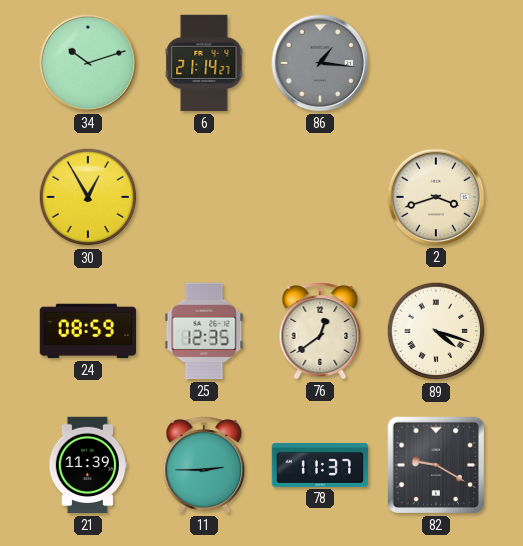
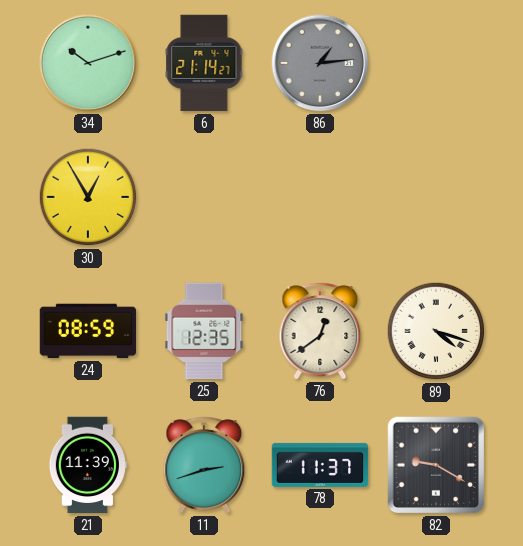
86: 1:16 -> 1:14 (320, 63)
2: 3:42 -> none (436, 197)
11: 2:45 -> 2:42 (204, 465)
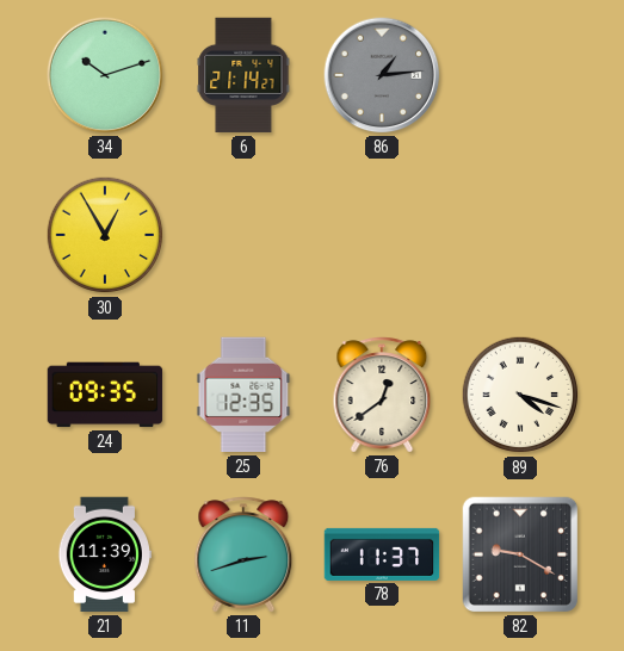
24: 08:59 -> 09:35 (105, 395)
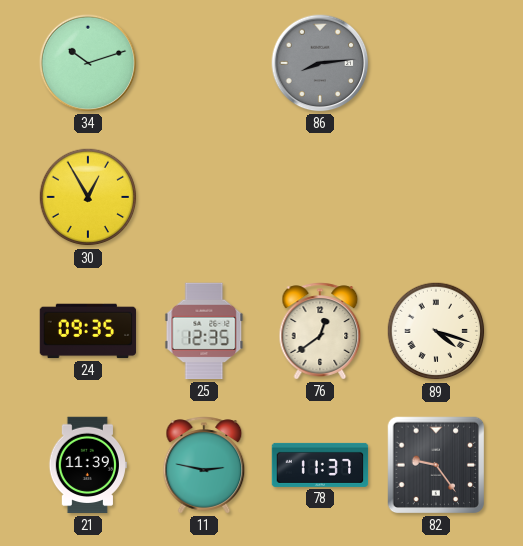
6: 21:14 -> none (243, 75)
86: 1:14 -> 8:14 (320, 63)
11: 2:42 -> 2:47 (204, 465)
82: 9:20 -> 9:24 (436, 465)
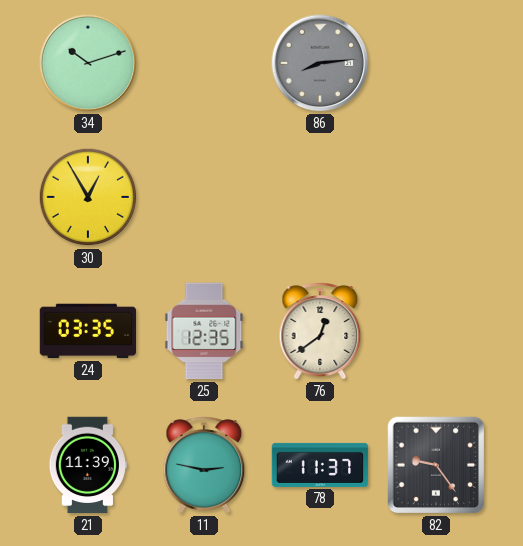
24: 09:35 -> 03:35 (88, 331)
89: 4:18 -> none (436, 331)
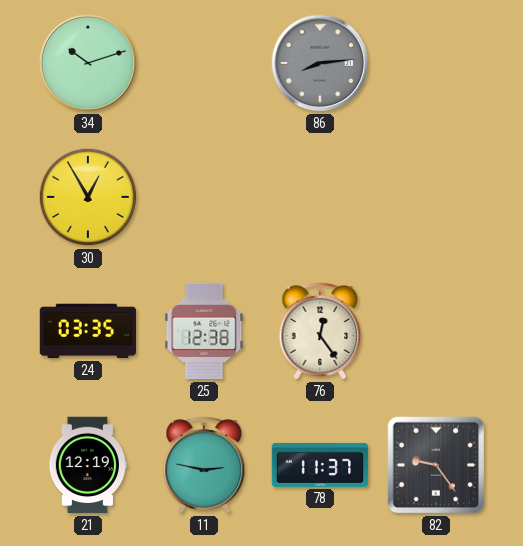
25: 12:35 -> 12:38 (204, 331)
76: 12:39 -> 12:24 (320, 331)
21: 11:39 -> 12:19 (88, 465)
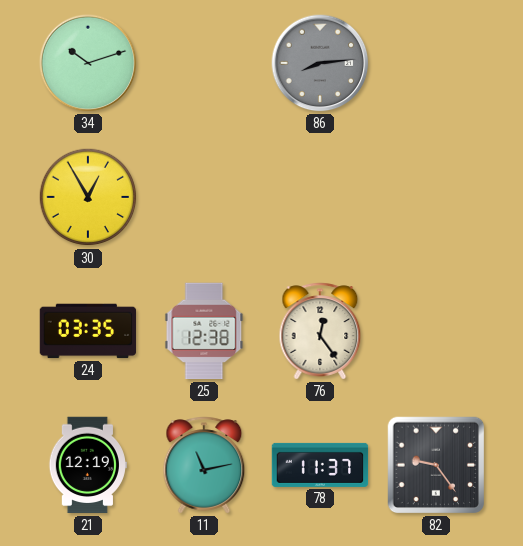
11: 2:47 -> 11:13 (204, 465)
